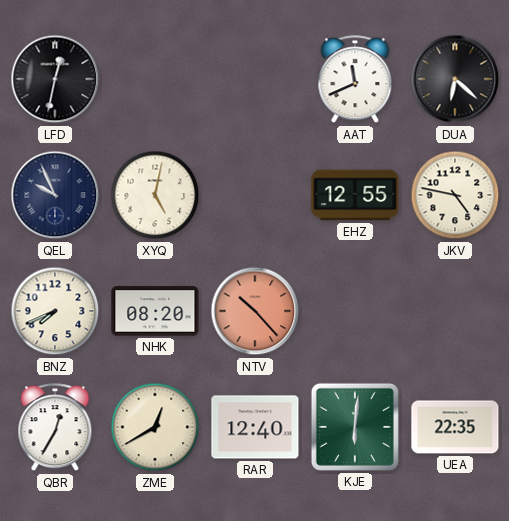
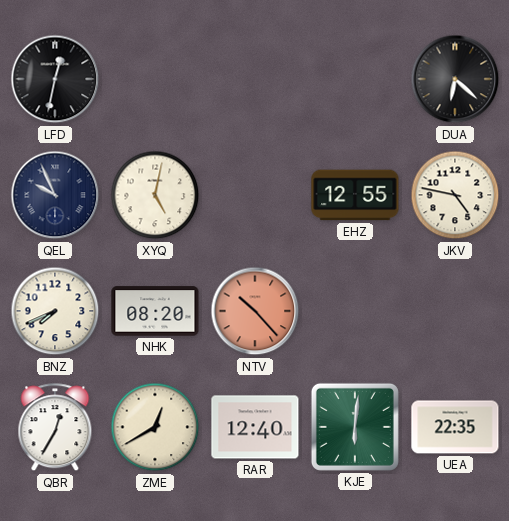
AAT: 11:41 -> none (355, 80)
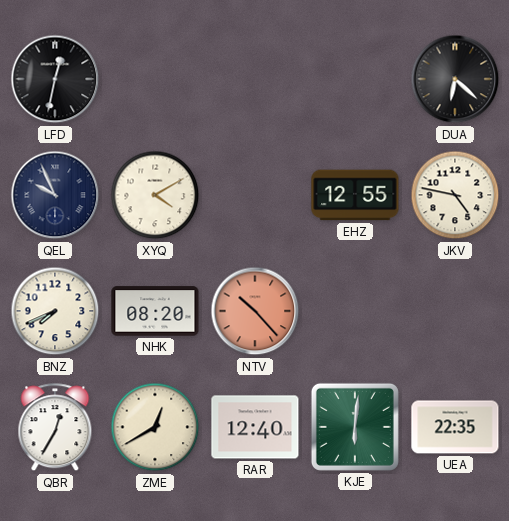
XYQ: 5:02 -> 4:10 (155, 195)
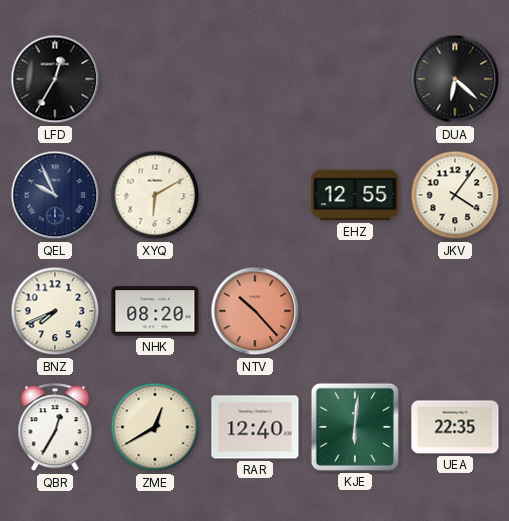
LFD: 12:32 -> 12:35 (55, 79)
XYQ: 4:10 -> 6:10 (155, 195)
JKV: 4:47 -> 4:06 (455, 195)
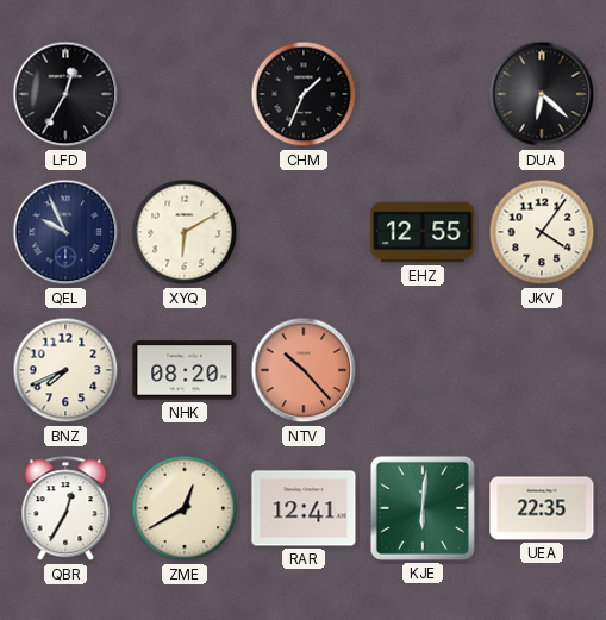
CHM: none -> 1:34 (304, 94)
RAR: 12:40 -> 12:41 (304, 508)
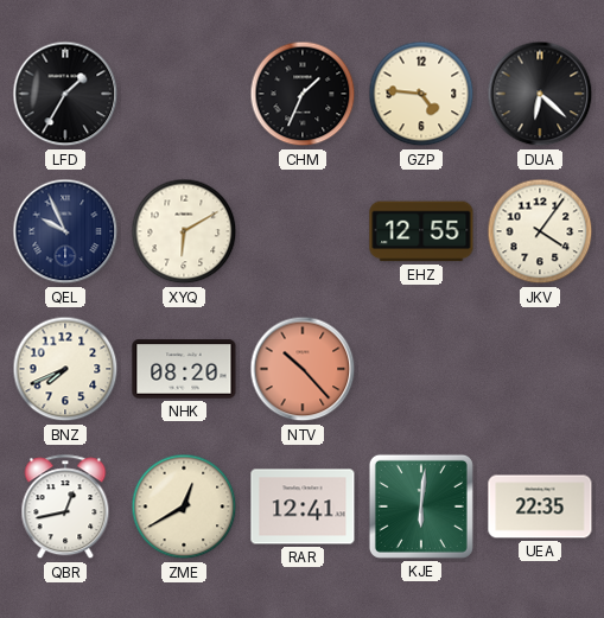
LFD: 12:35 -> 1:35 (65, 94)
GZP: none -> 4:46 (421, 94)
QBR: 12:35 -> 12:43 (65, 508)
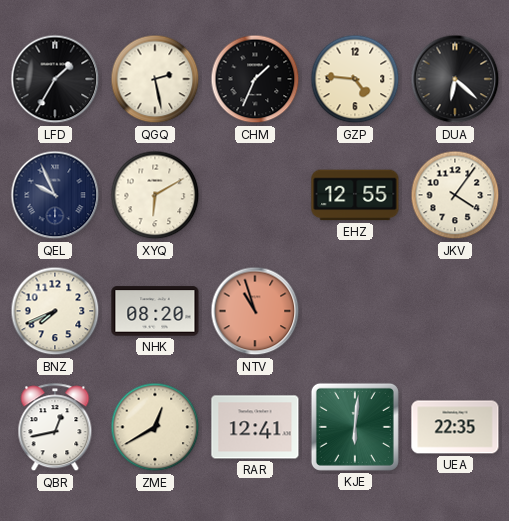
QGQ: none -> 2:28 (155, 79)
NTV: 10:23 -> 10:57 (255, 311)
